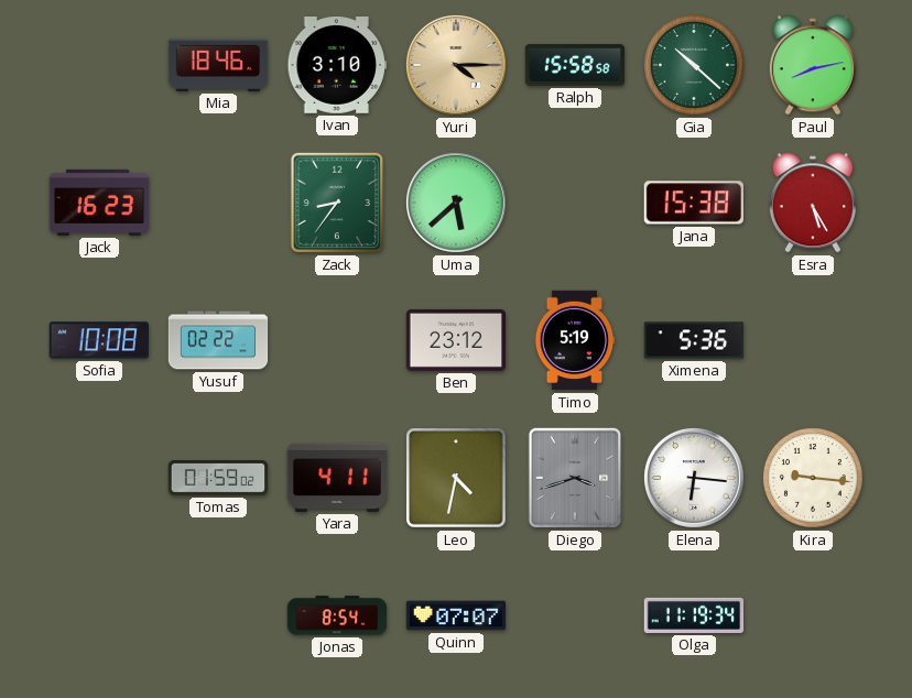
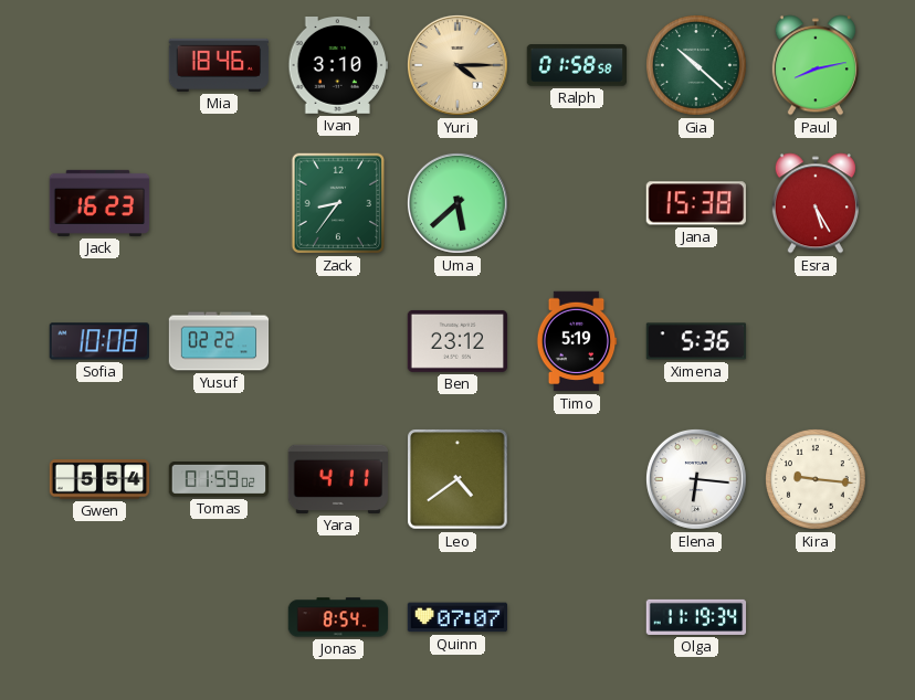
Ralph: 15:58 -> 01:58 (577, 65)
Gwen: none -> 5:54 (99, 479)
Leo: 4:32 -> 4:39 (457, 479)
Diego: 3:42 -> none (575, 478)
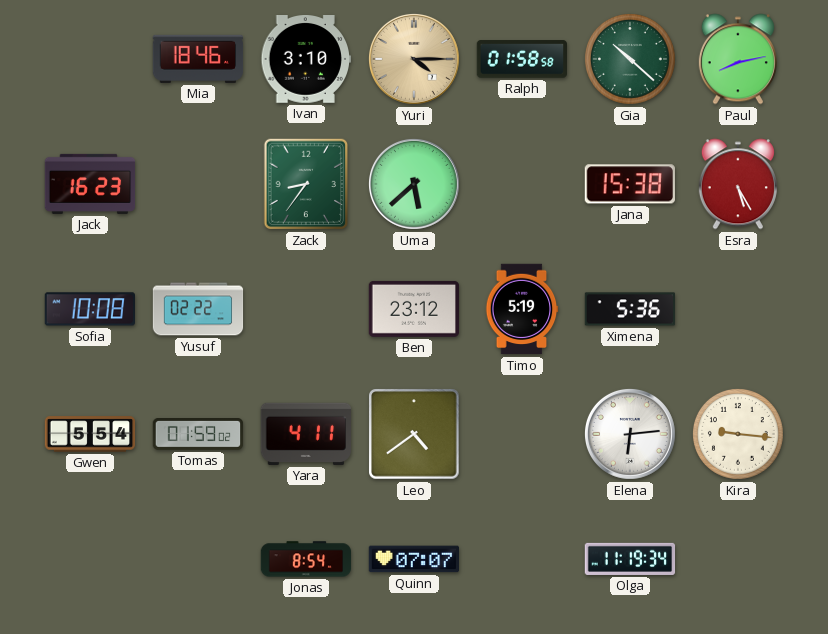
Elena: 6:16 -> 6:14 (630, 434)
